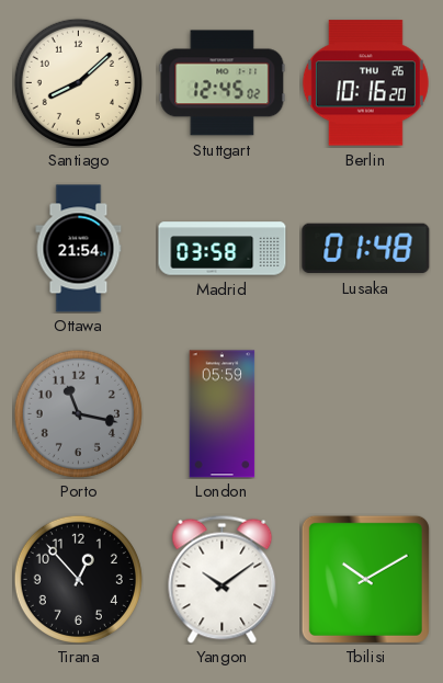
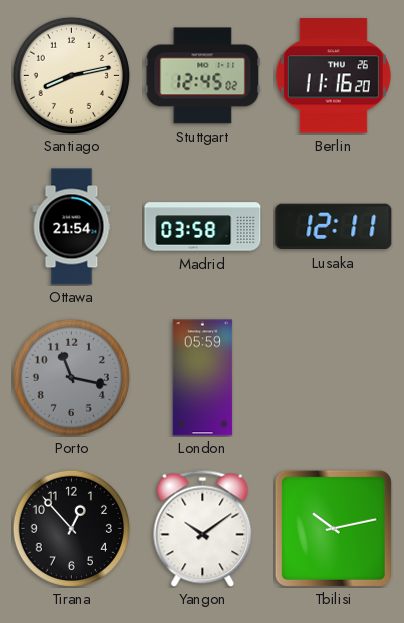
Santiago: 8:08 -> 8:13 (71, 75)
Berlin: 10:16 -> 11:16 (333, 76)
Lusaka: 01:48 -> 12:11 (334, 227)
Tbilisi: 10:10 -> 10:13 (333, 528)
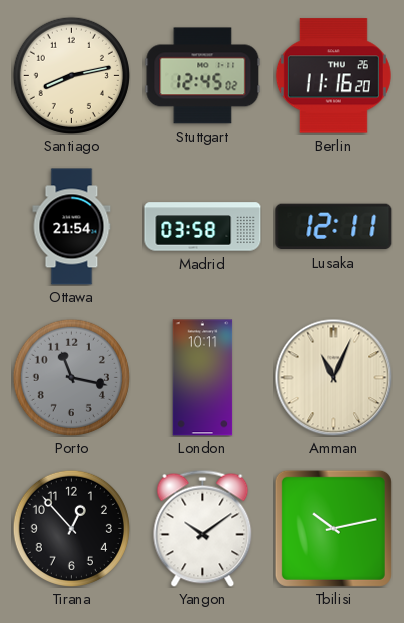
London: 05:59 -> 10:11 (203, 378)
Amman: none -> 11:04 (333, 377)
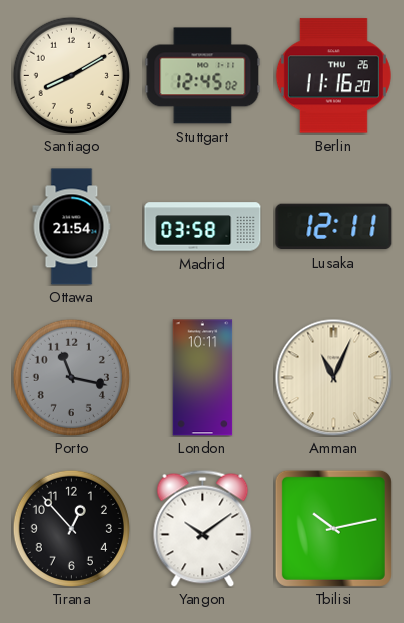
Santiago: 8:13 -> 8:10 (71, 75)
